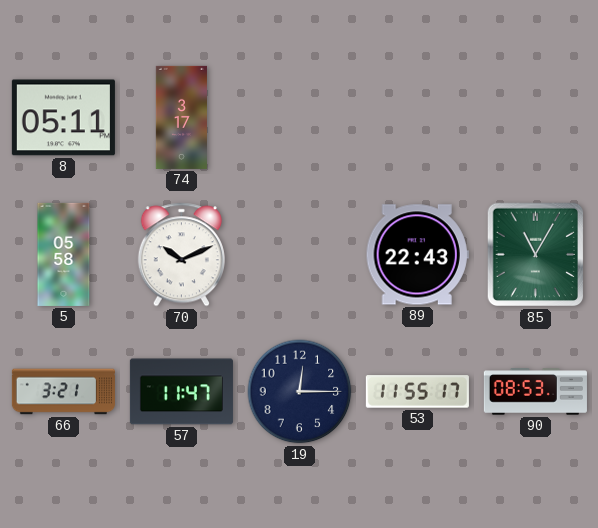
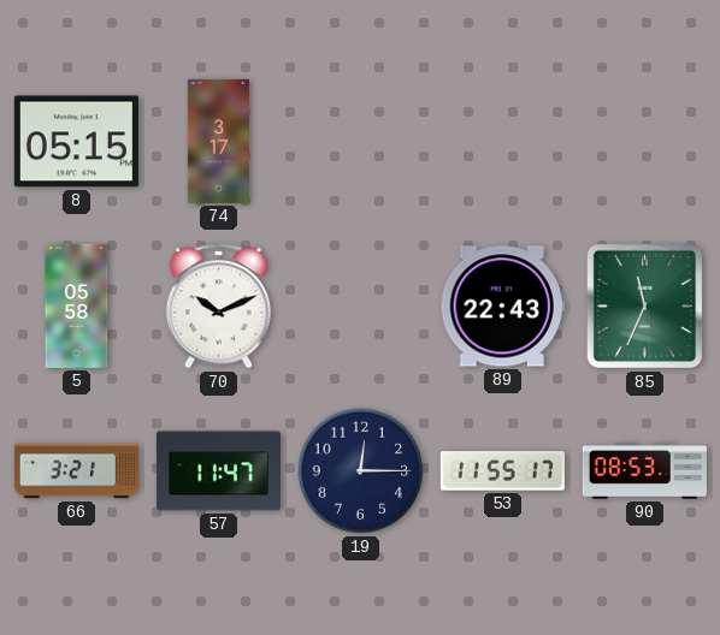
8: 05:11 -> 05:15 (76, 142)
85: 11:05 -> 11:34 (644, 307)
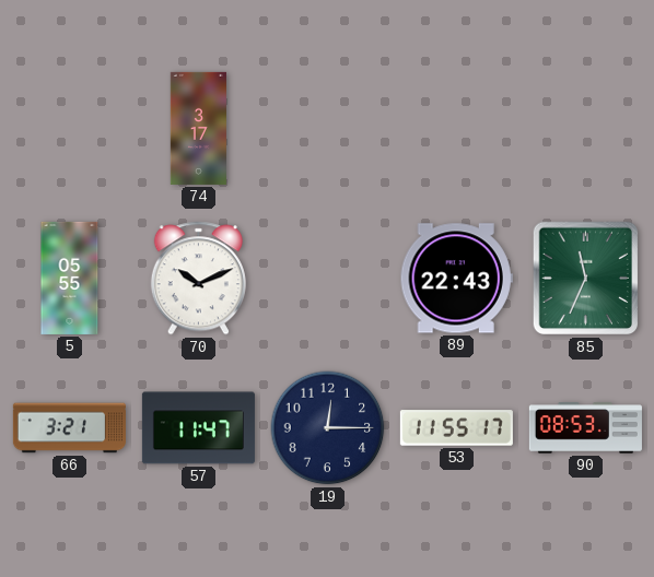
8: 05:15 -> none (76, 142)
5: 05:58 -> 05:55 (70, 278)
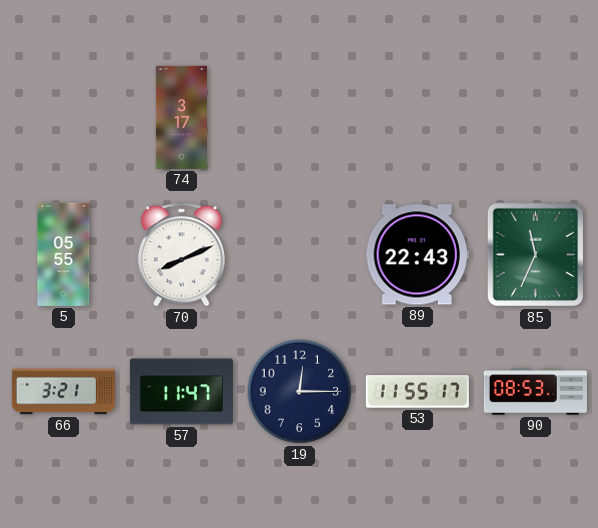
70: 10:11 -> 8:11 (181, 255)
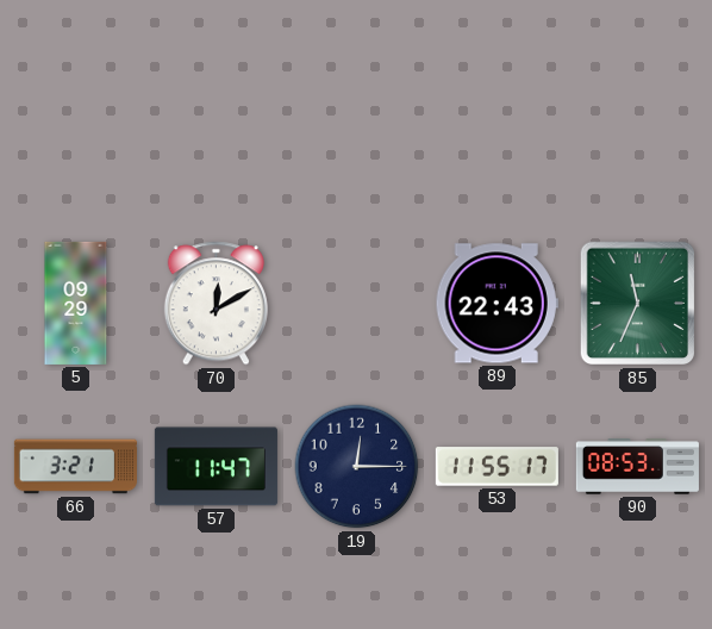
74: 3:17 -> none (181, 117)
5: 05:55 -> 09:29 (76, 303)
70: 8:11 -> 12:10 (216, 304)
